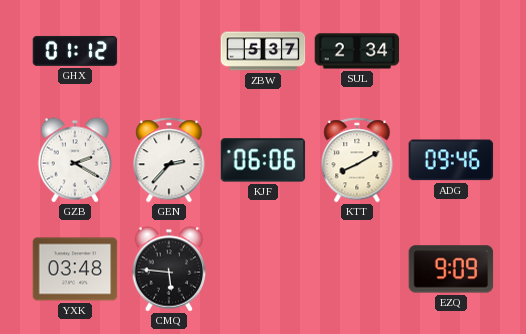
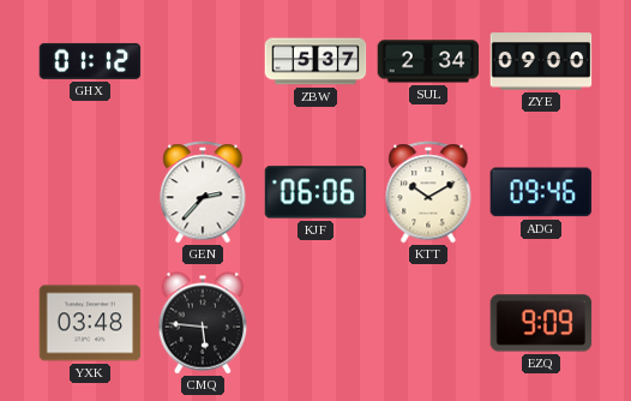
ZYE: none -> 09:00 (541, 61)
GZB: 2:20 -> none (75, 160)
KTT: 8:10 -> 10:10 (428, 192)
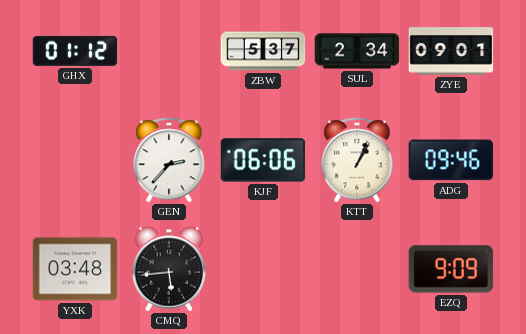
ZYE: 09:00 -> 09:01 (451, 51)
KTT: 10:10 -> 1:04 (357, 160)
CMQ: 5:46 -> 5:44 (169, 269)
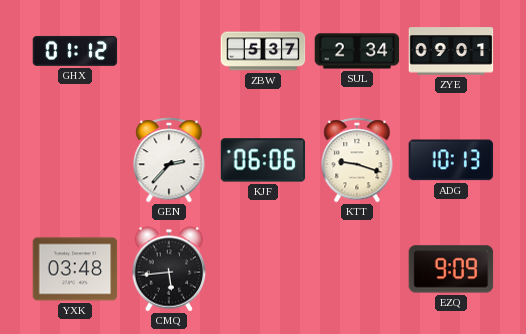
KTT: 1:04 -> 9:18 (357, 160)
ADG: 09:46 -> 10:13 (451, 160)
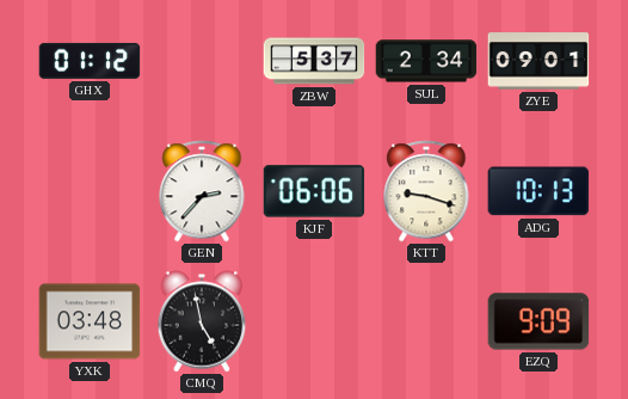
CMQ: 5:44 -> 4:58 (202, 321)
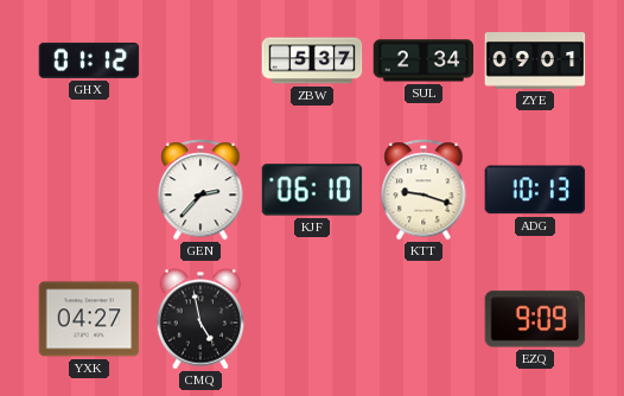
KJF: 06:06 -> 06:10 (312, 190)
YXK: 03:48 -> 04:27 (89, 319)
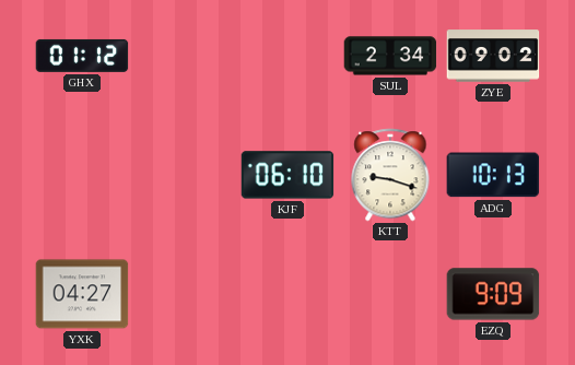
ZBW: 5:37 -> none (312, 60)
ZYE: 09:01 -> 09:02 (493, 56)
GEN: 2:37 -> none (200, 190)
CMQ: 4:58 -> none (200, 319)
